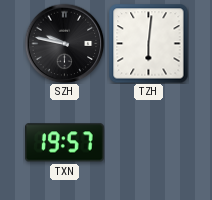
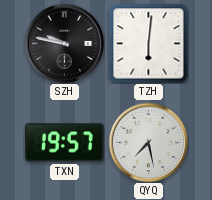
QYQ: none -> 7:28 (148, 142)
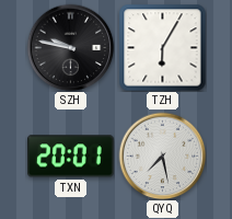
TZH: 6:01 -> 6:05 (162, 47)
TXN: 19:57 -> 20:01 (71, 157)
